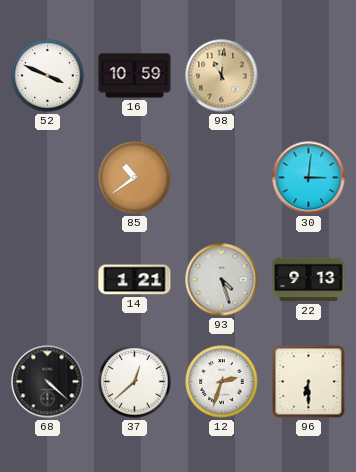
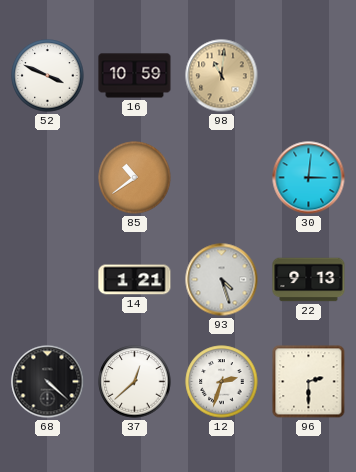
96: 6:30 -> 2:30 (309, 382)
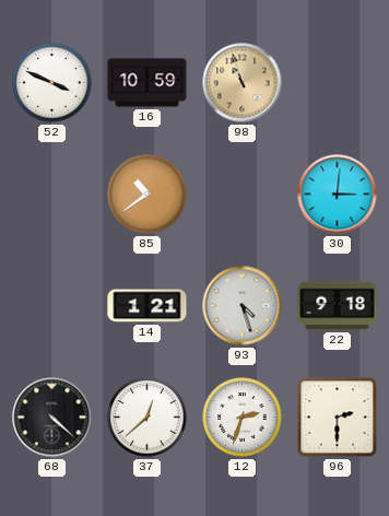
98: 11:01 -> 10:57 (243, 83)
22: 9:13 -> 9:18 (338, 306)
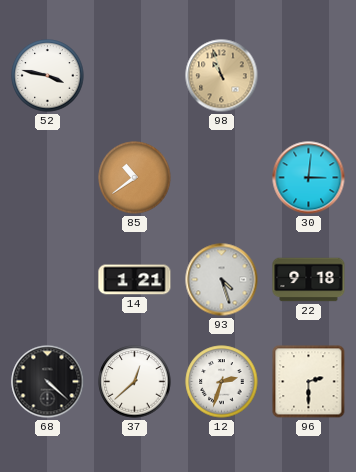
52: 3:49 -> 3:47 (48, 76)
16: 10:59 -> none (148, 83)
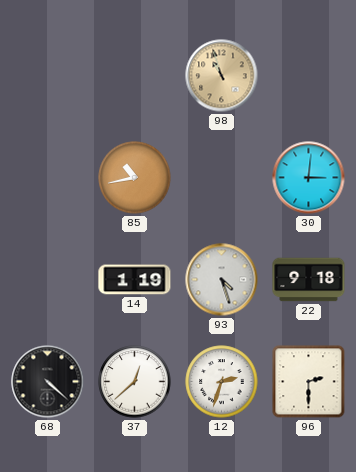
52: 3:47 -> none (48, 76)
85: 10:39 -> 10:43 (135, 178)
14: 1:21 -> 1:19 (135, 280)
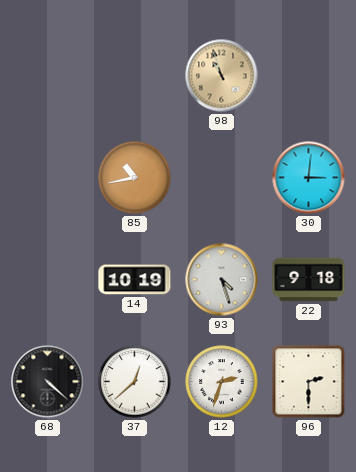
14: 1:19 -> 10:19 (135, 280)
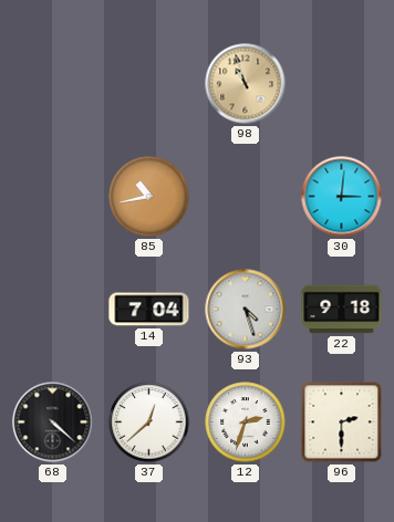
14: 10:19 -> 7:04 (149, 310)
